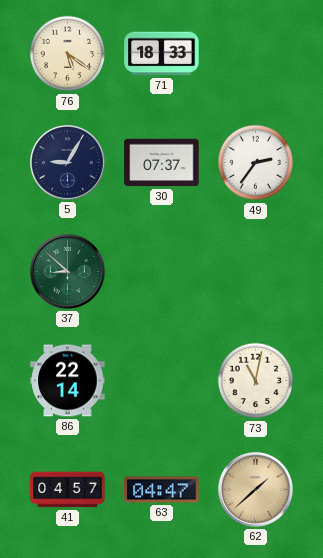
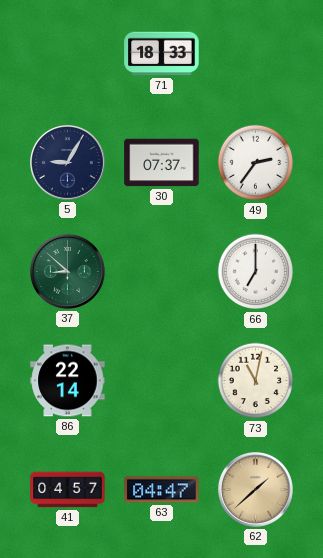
76: 5:21 -> none (68, 54)
66: none -> 7:00 (256, 272)
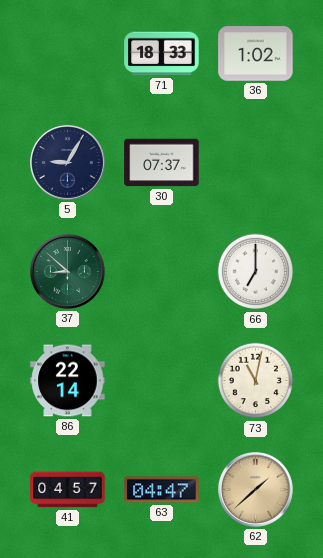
36: none -> 1:02 (256, 54)
49: 2:36 -> none (256, 163)
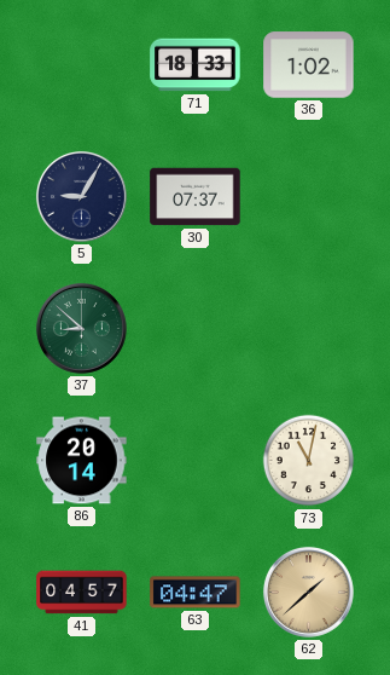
66: 7:00 -> none (256, 272)
86: 22:14 -> 20:14 (82, 461)
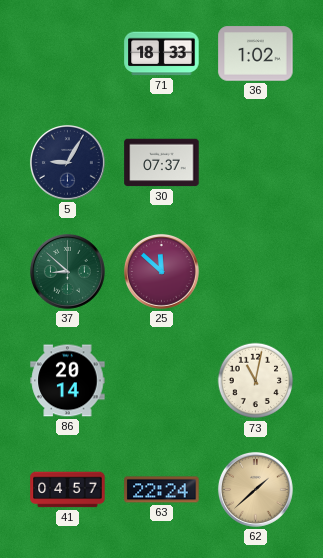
25: none -> 11:52 (161, 271)
63: 04:47 -> 22:24 (162, 490)
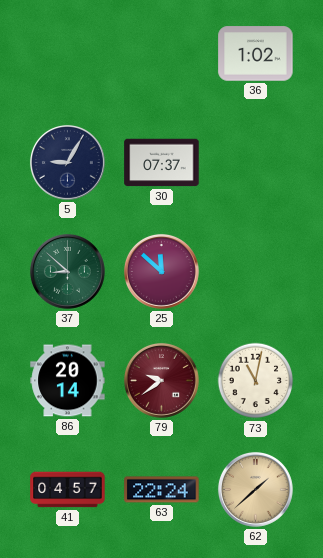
71: 18:33 -> none (162, 54)
79: none -> 9:39 (161, 380)
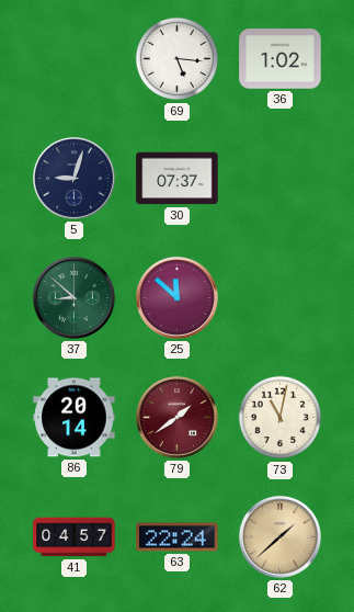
69: none -> 5:16 (178, 59)
5: 9:05 -> 9:03 (73, 178)
79: 9:39 -> 1:39 (176, 417)
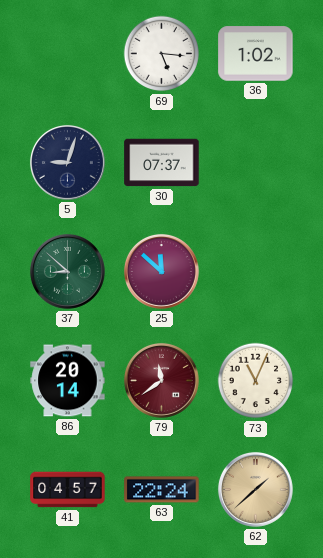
79: 1:39 -> 11:39 (161, 380)
73: 11:02 -> 11:04 (256, 381)
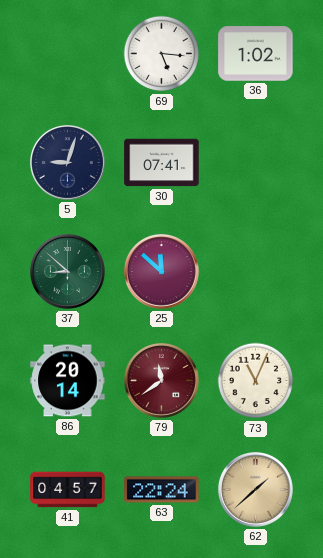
30: 07:37 -> 07:41 (162, 163)
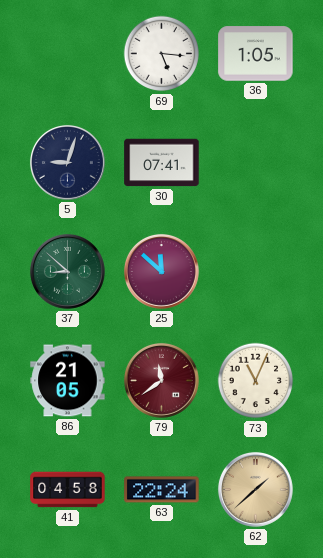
36: 1:02 -> 1:05 (256, 54)
86: 20:14 -> 21:05 (68, 381)
41: 04:57 -> 04:58 (68, 490)
